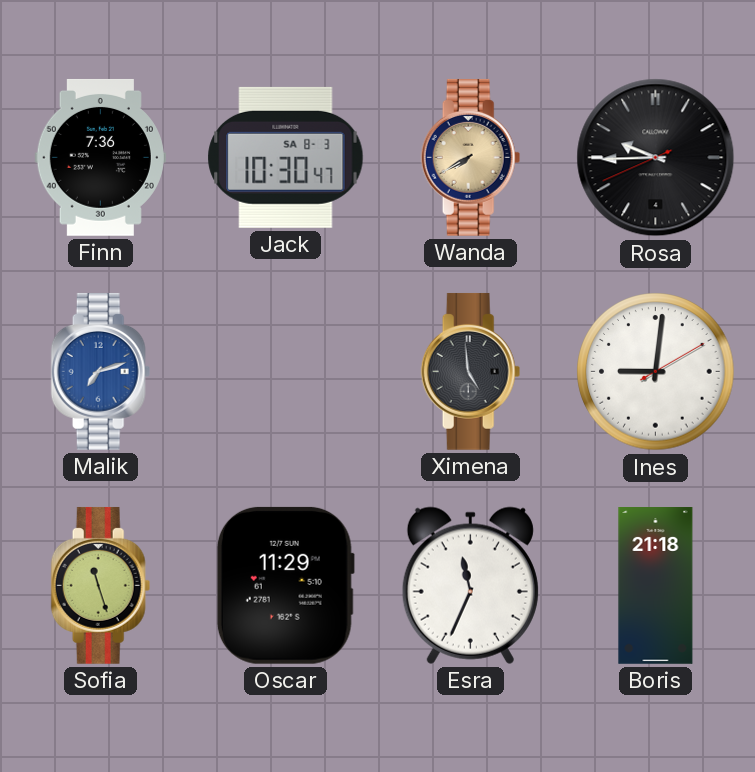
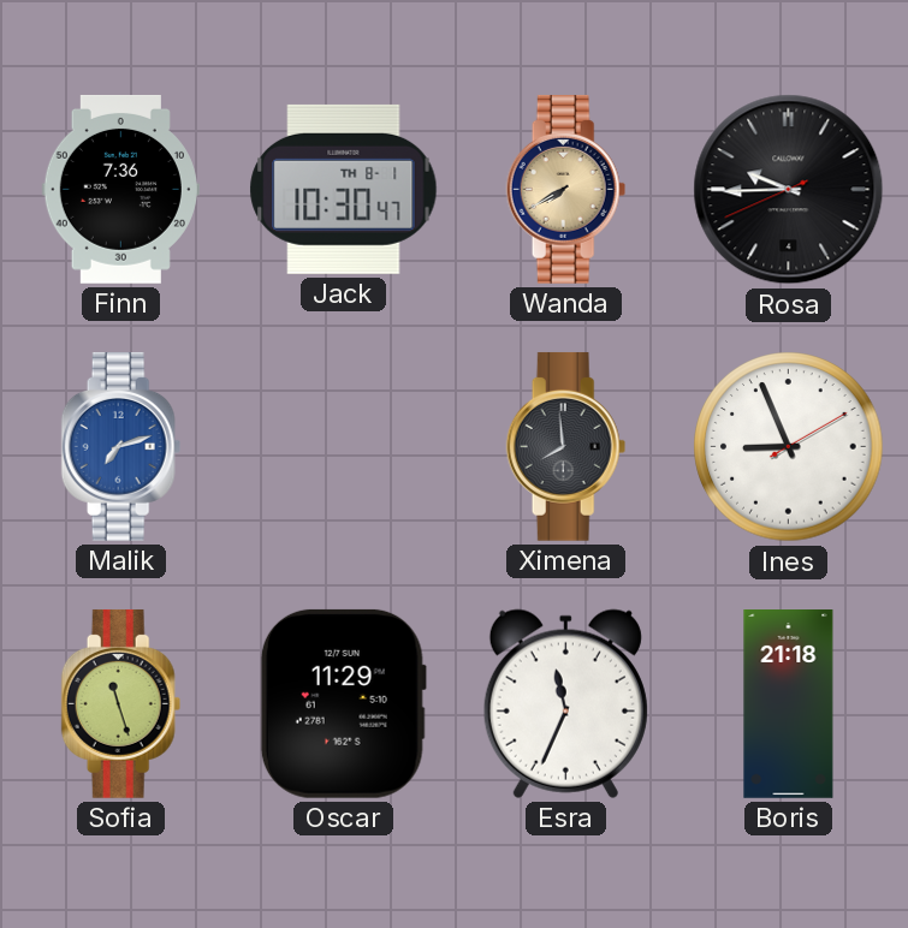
Jack date: SA 8-3 -> TH 8-1 (344, 189)
Ximena: 4:59 -> 7:59 (566, 446)
Ines: 9:01 -> 8:56 (789, 447)
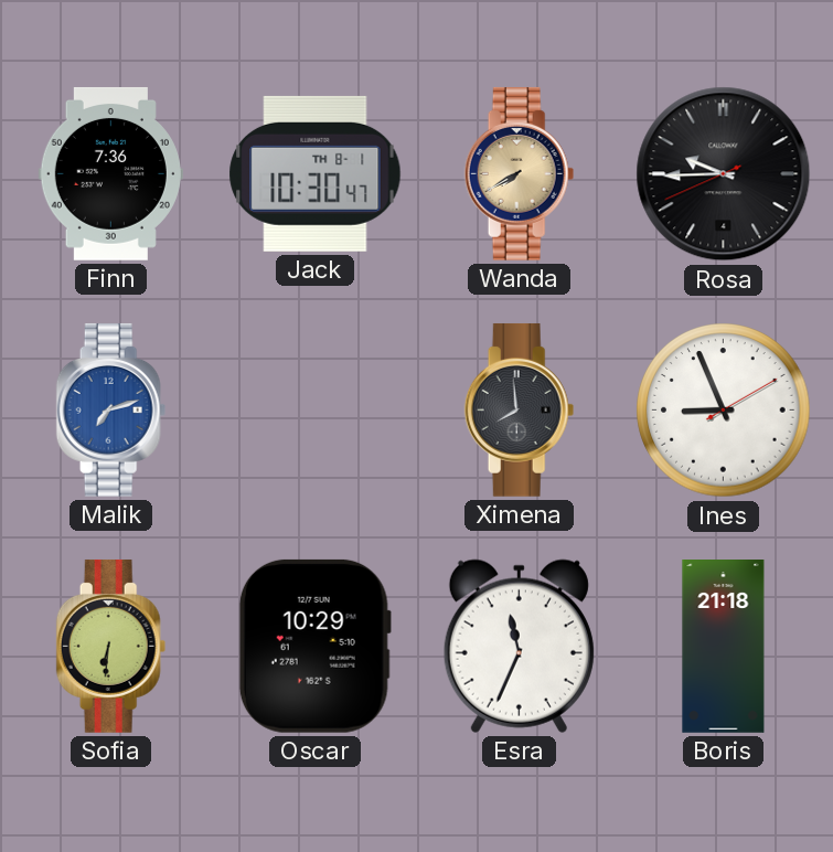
Sofia: 11:27 -> 6:31 (111, 646)
Oscar: 11:29 -> 10:29 (314, 646)
